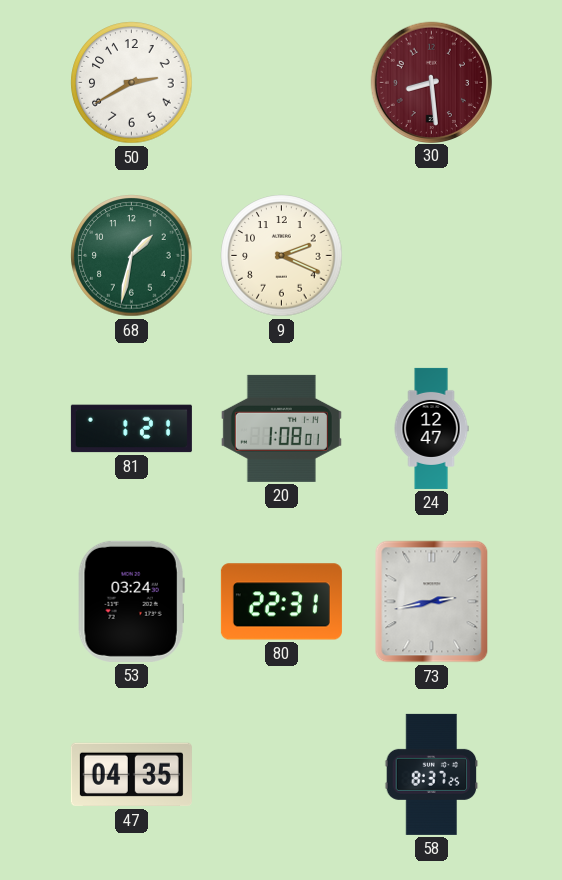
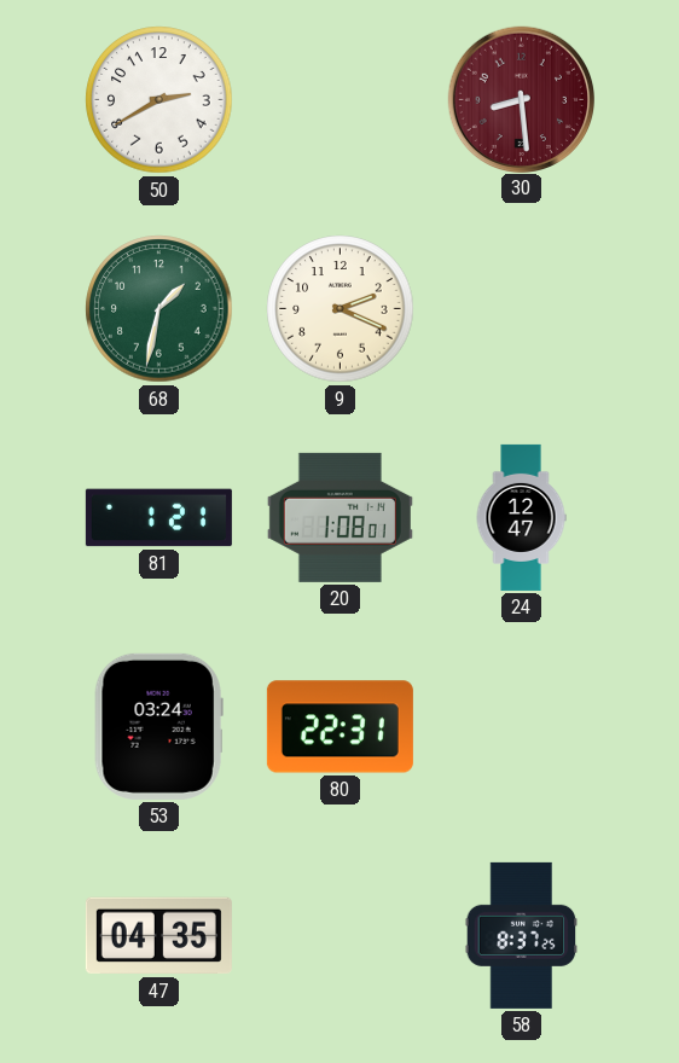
73: 2:43 -> none (432, 602)
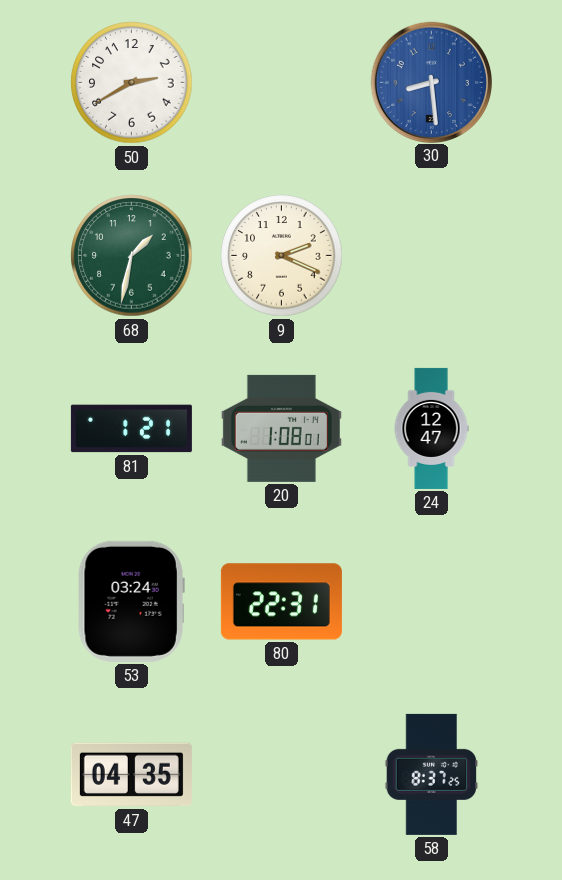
30 dial: burgundy -> blue (431, 82)
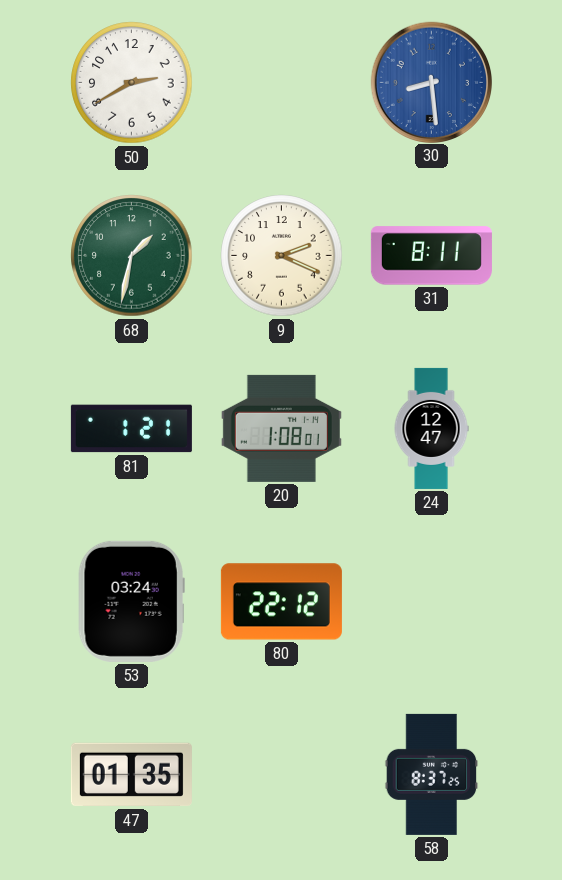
31: none -> 8:11 (431, 256)
80: 22:31 -> 22:12 (281, 602)
47: 04:35 -> 01:35 (131, 775)
